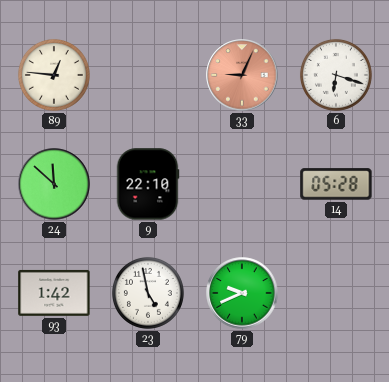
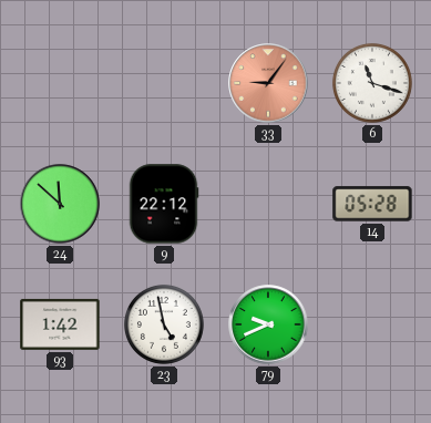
89: 12:46 -> none (54, 75)
33: 9:04 -> 9:06 (268, 83)
6: 6:18 -> 11:18 (372, 83)
9: 22:10 -> 22:12 (164, 204)
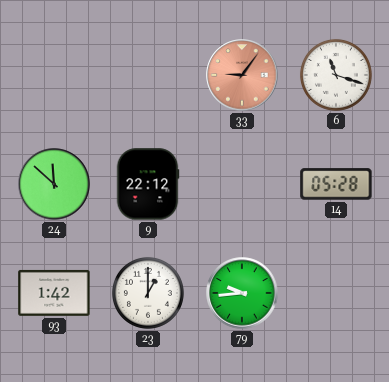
23: 4:58 -> 1:00 (148, 293)
79: 9:41 -> 9:44 (242, 293)
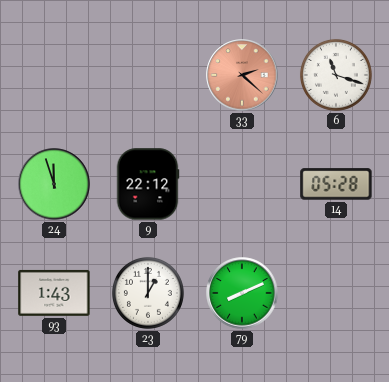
33: 9:06 -> 2:22 (242, 75)
24: 11:52 -> 11:57 (54, 184)
93: 1:42 -> 1:43 (54, 293)
79: 9:44 -> 8:11 (242, 293)
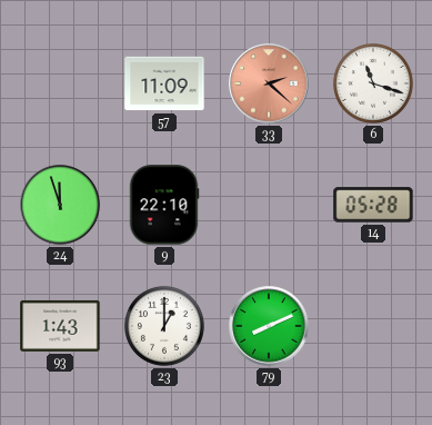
57: none -> 11:09 (164, 83)
9: 22:12 -> 22:10 (164, 205)
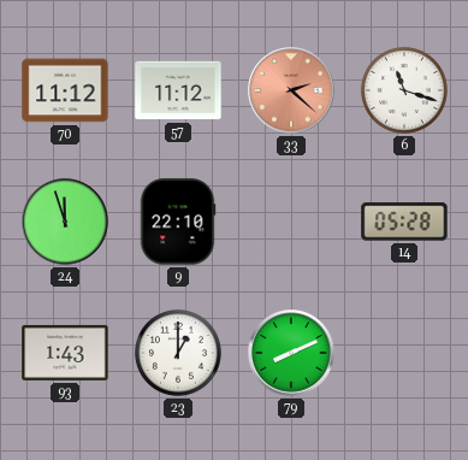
70: none -> 11:12 (65, 90)
57: 11:09 -> 11:12 (178, 90)
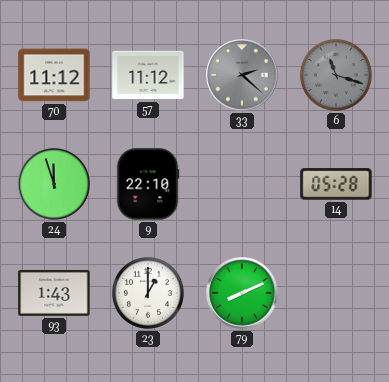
33 dial: salmon -> grey (242, 75)
6 dial: white -> grey (336, 75)
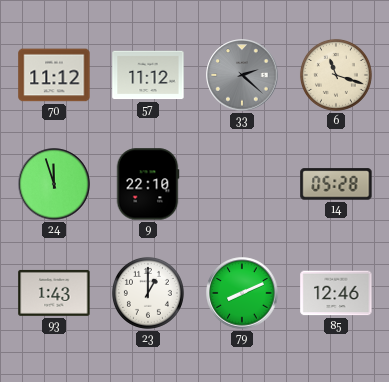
6 dial: grey -> cream (336, 75)
85: none -> 12:46 (336, 293)
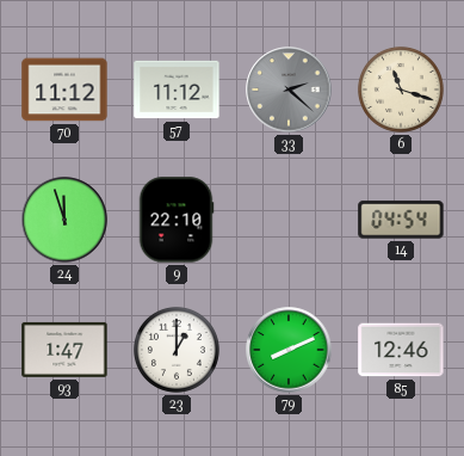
14: 05:28 -> 04:54 (401, 220)
93: 1:43 -> 1:47 (64, 350)
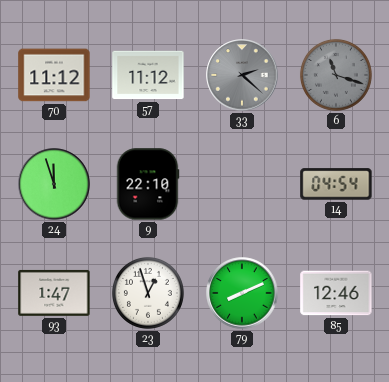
6 dial: cream -> grey (336, 75)
23: 1:00 -> 12:57 (148, 293)
